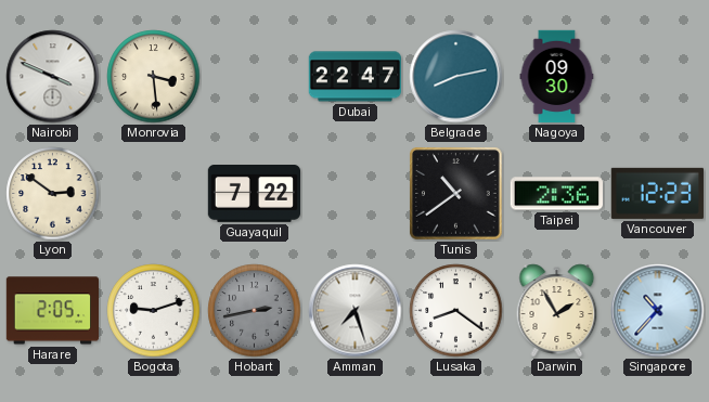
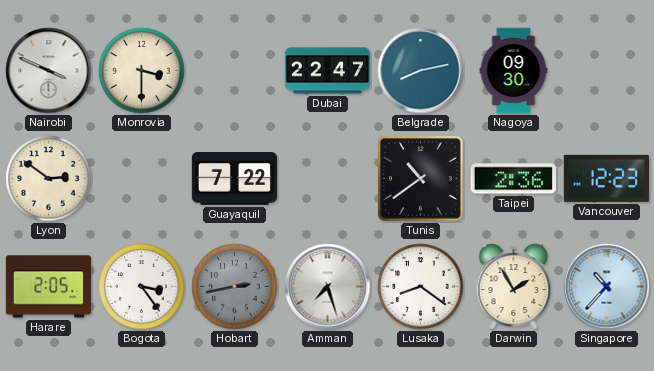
Monrovia: 3:29 -> 3:30 (142, 71)
Bogota: 9:12 -> 3:24 (142, 287)
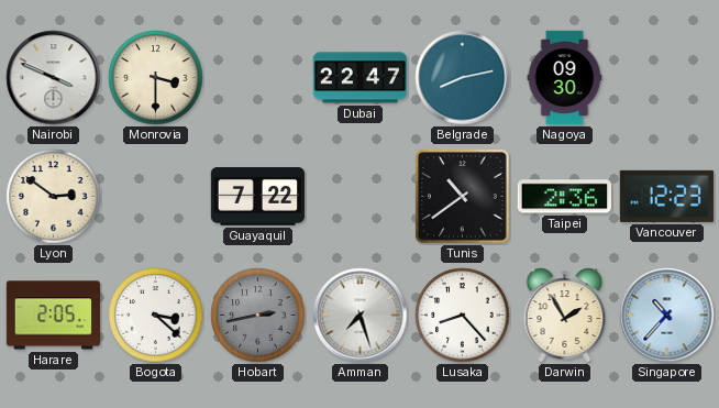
Bogota: 3:24 -> 3:22 (156, 316)
Lusaka: 8:21 -> 8:23 (463, 316)
